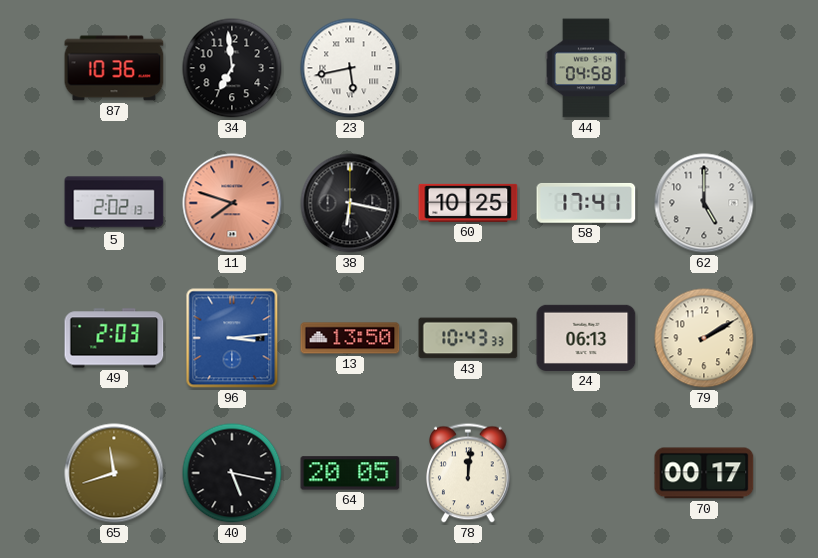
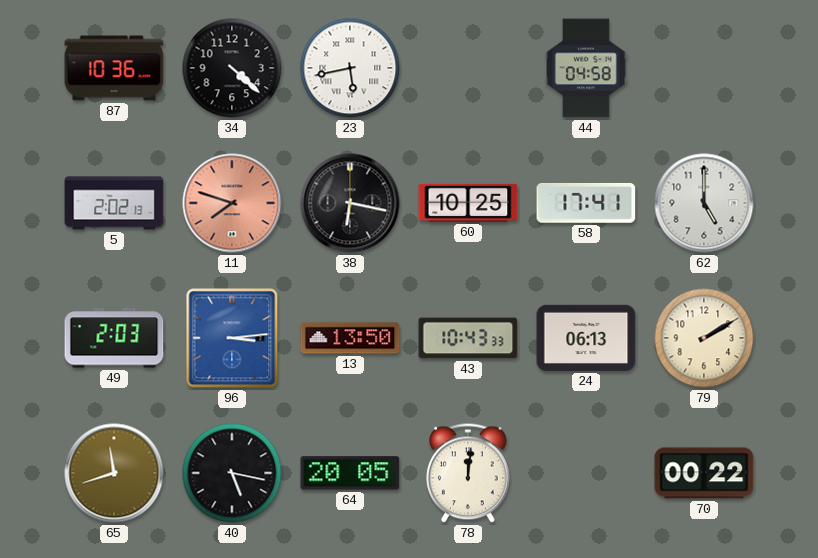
34: 6:59 -> 4:22 (232, 68)
70: 00:17 -> 00:22 (704, 473)
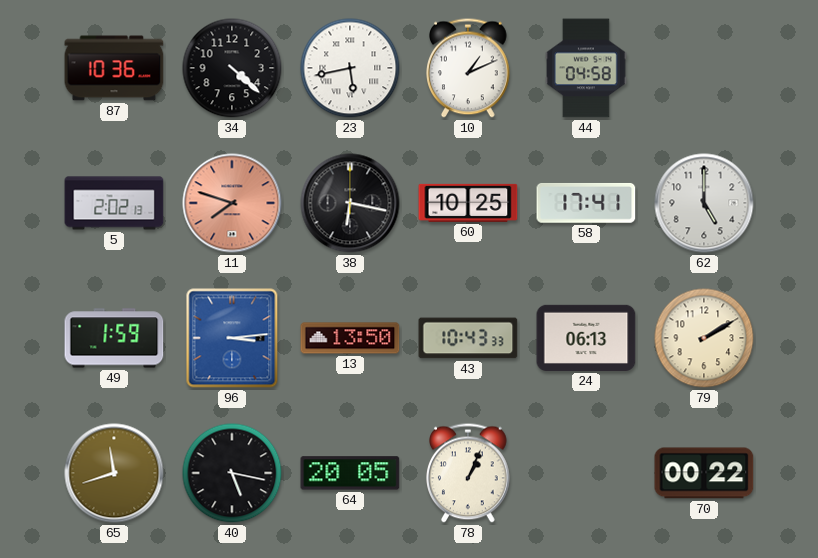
10: none -> 1:11 (469, 68)
49: 2:03 -> 1:59 (114, 338)
78: 12:01 -> 1:04 (469, 473)
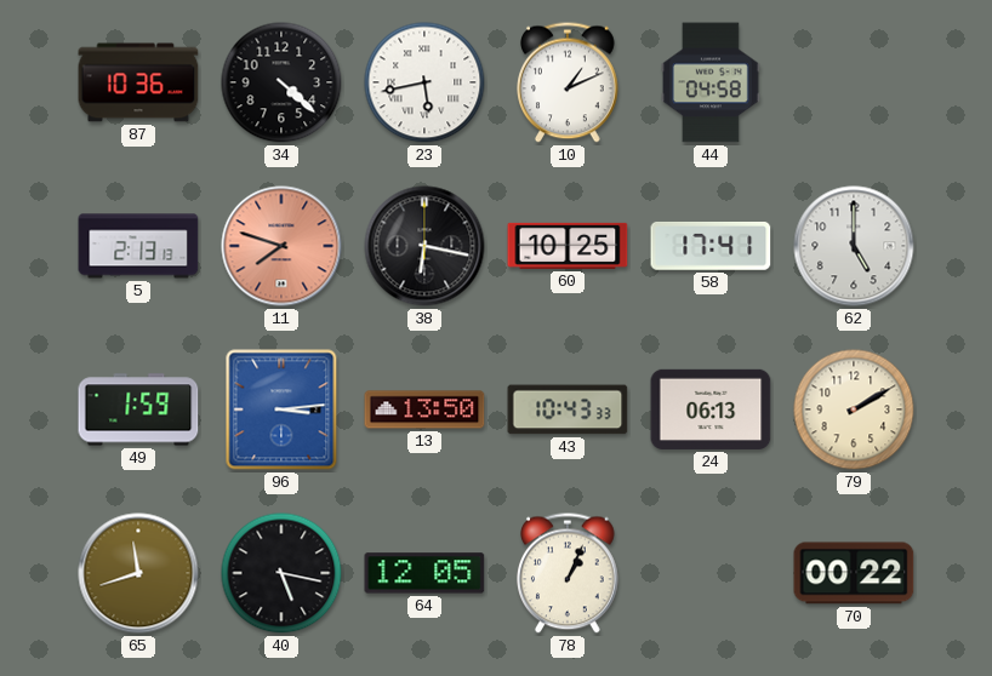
5: 2:02 -> 2:13 (138, 246)
64: 20:05 -> 12:05 (424, 573)
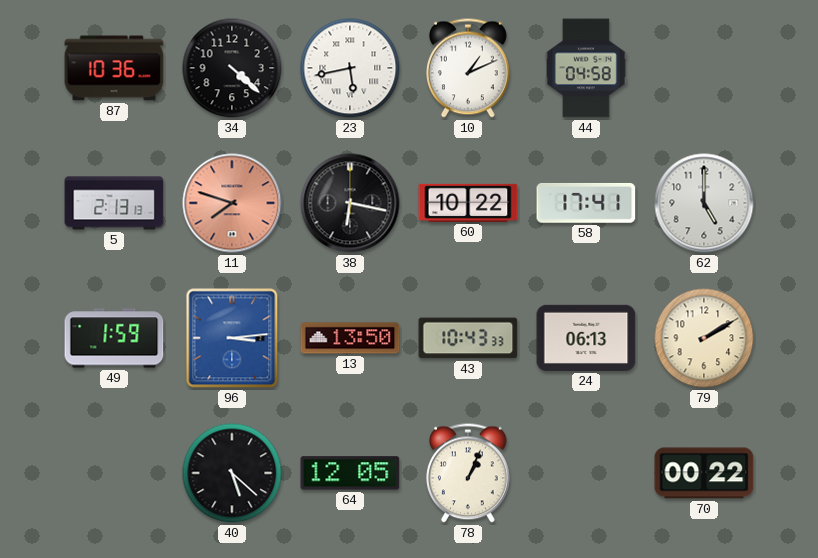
60: 10:25 -> 10:22 (468, 203)
65: 11:42 -> none (138, 573)
40: 5:17 -> 5:22 (232, 473)
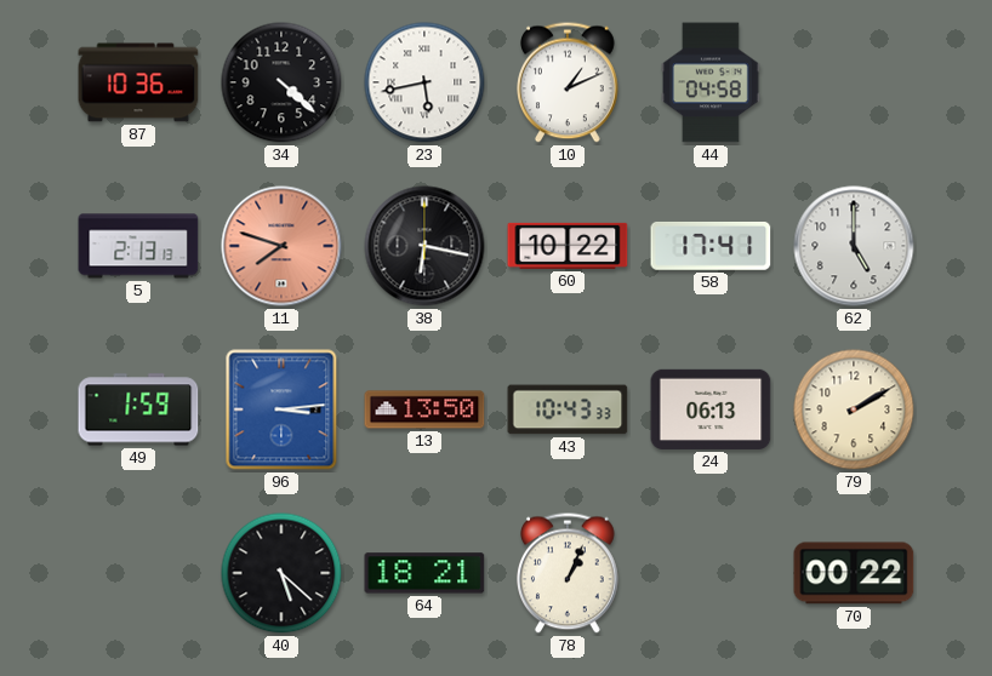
64: 12:05 -> 18:21 (424, 573)
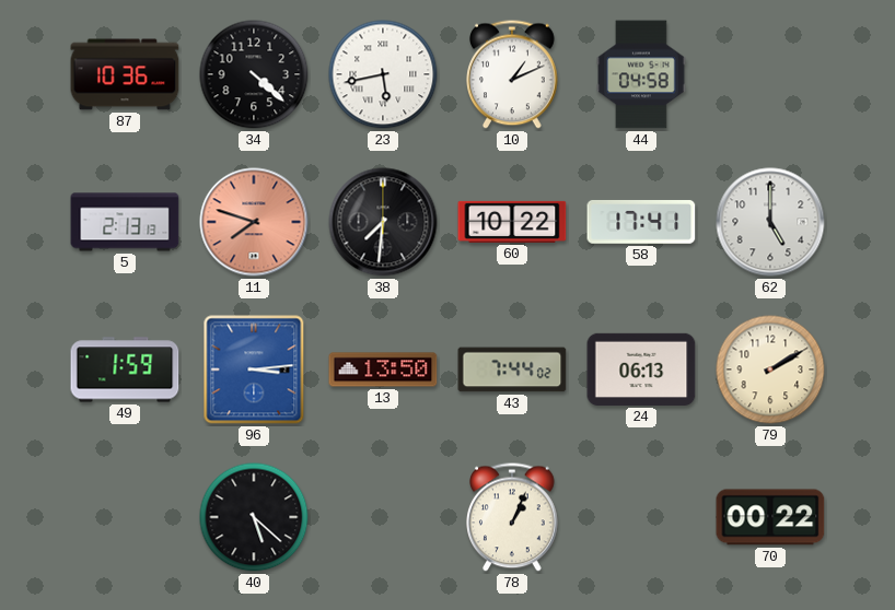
38: 6:17 -> 7:31 (383, 222)
43: 10:43 -> 7:44 (512, 369)
64: 18:21 -> none (424, 573)
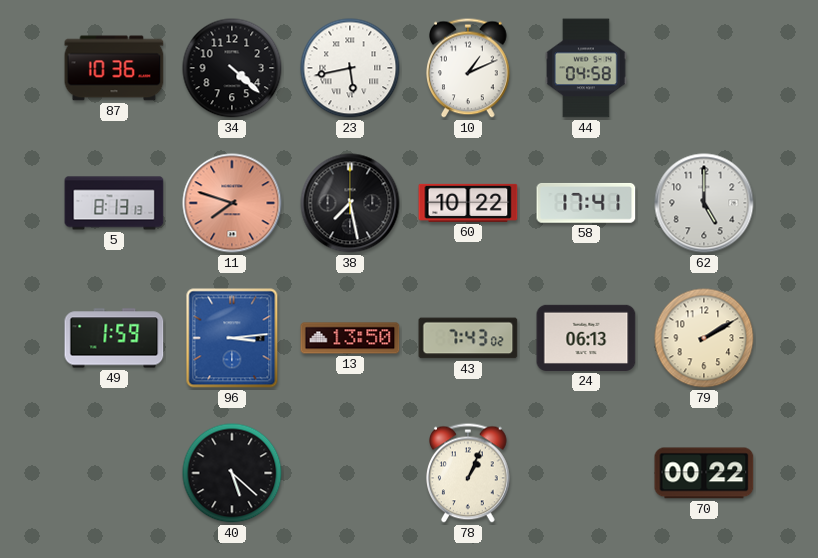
5: 2:13 -> 8:13 (114, 203)
38: 7:31 -> 7:28 (350, 203)
43: 7:44 -> 7:43 (468, 338)
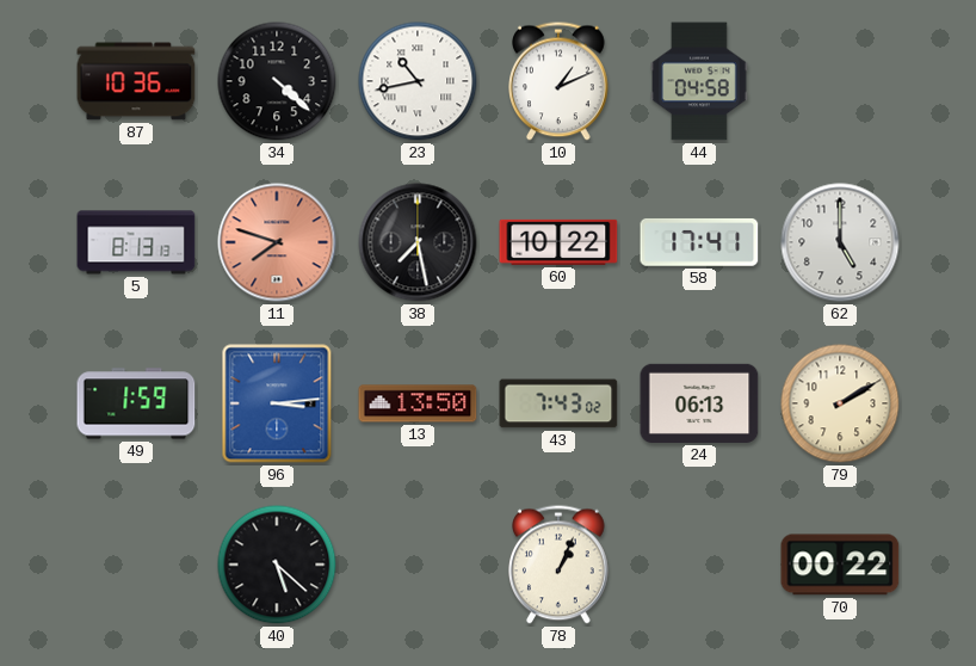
23: 5:43 -> 10:43 (418, 81)
